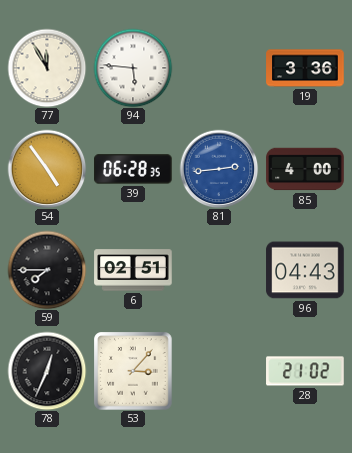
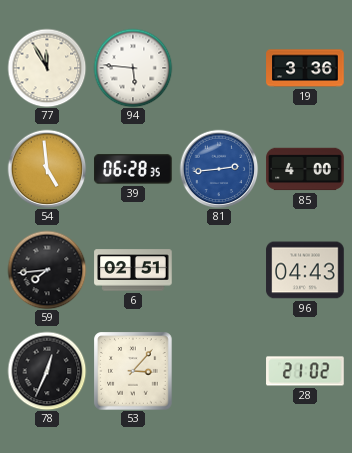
54: 4:54 -> 4:59 (47, 169)
59: 7:45 -> 7:44 (47, 270)
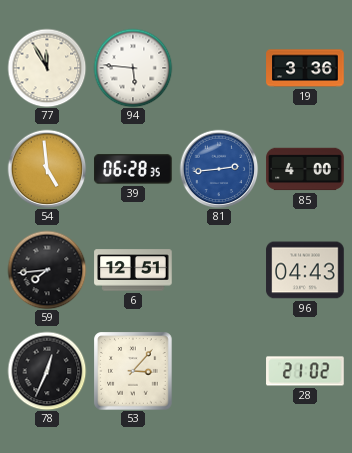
6: 02:51 -> 12:51 (133, 270)
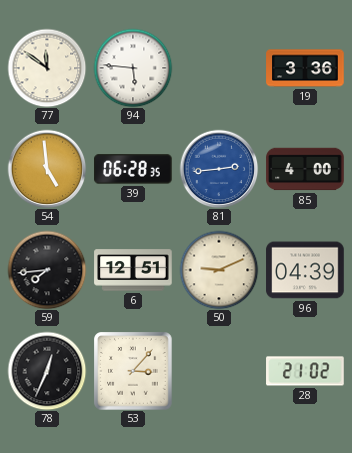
77: 11:55 -> 11:51 (47, 68)
50: none -> 9:11 (219, 270)
96: 04:43 -> 04:39 (305, 270)
